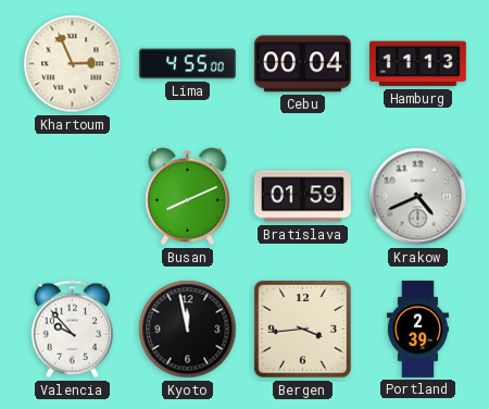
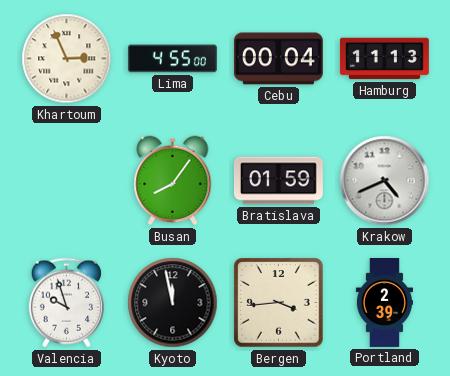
Busan: 8:11 -> 8:06 (173, 181)
Valencia: 9:53 -> 9:57 (66, 303)
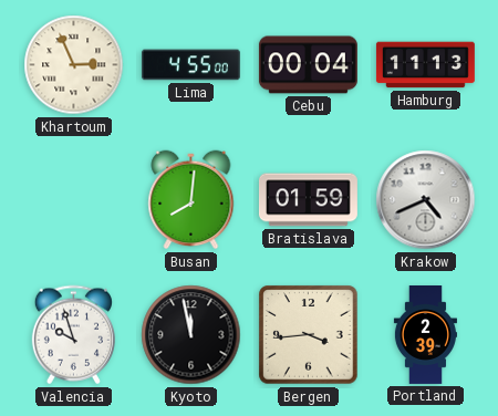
Busan: 8:06 -> 8:01 (191, 200)
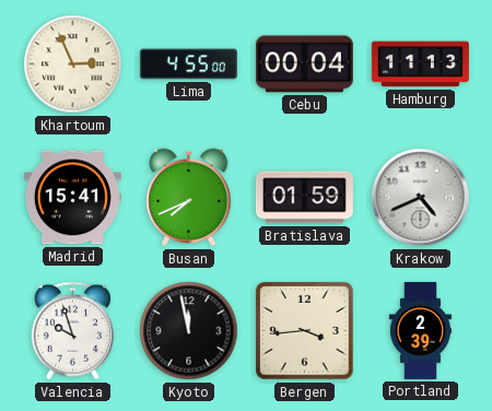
Madrid: none -> 15:41 (72, 198)
Busan: 8:01 -> 7:41 (189, 198)
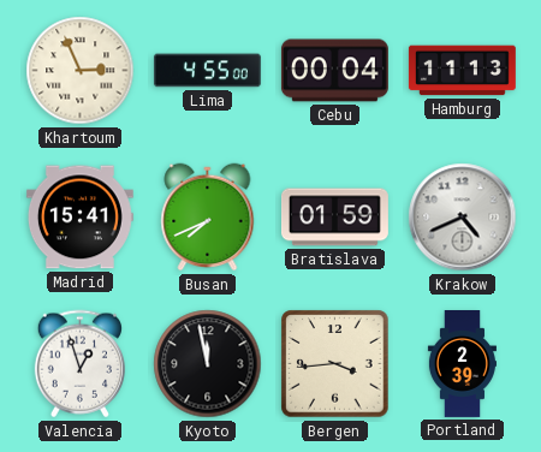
Valencia: 9:57 -> 12:57 (79, 364)
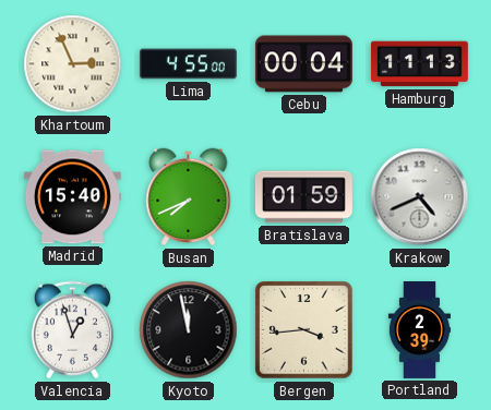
Madrid: 15:41 -> 15:40 (72, 197)
